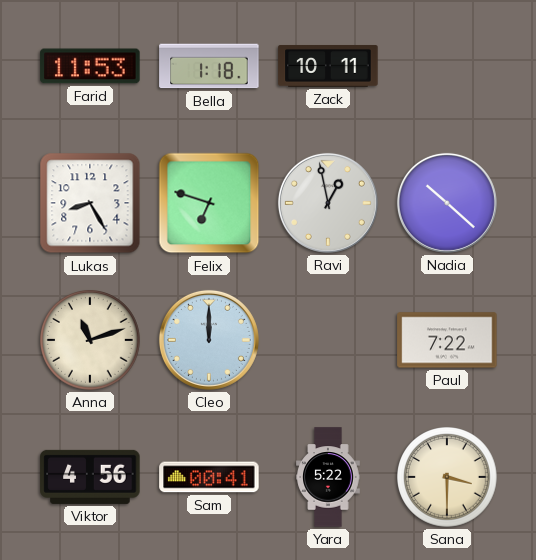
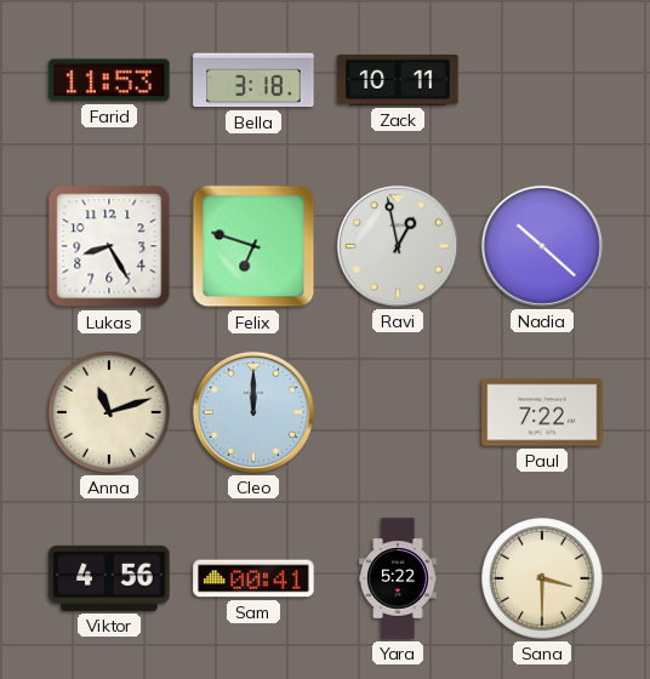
Bella: 1:18 -> 3:18 (253, 80)
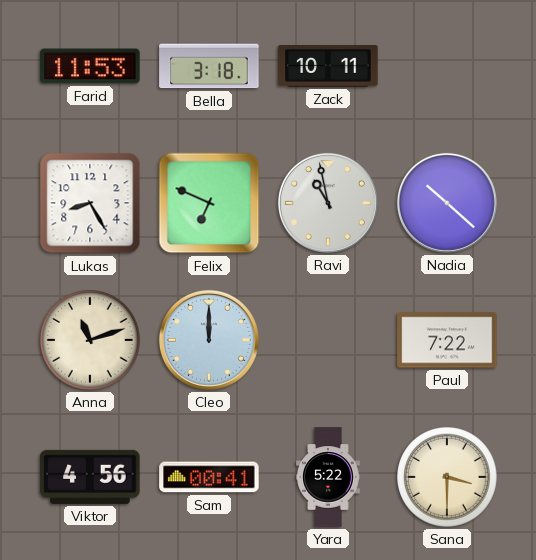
Felix: 6:48 -> 6:49 (209, 203)
Ravi: 12:58 -> 10:58 (328, 203)
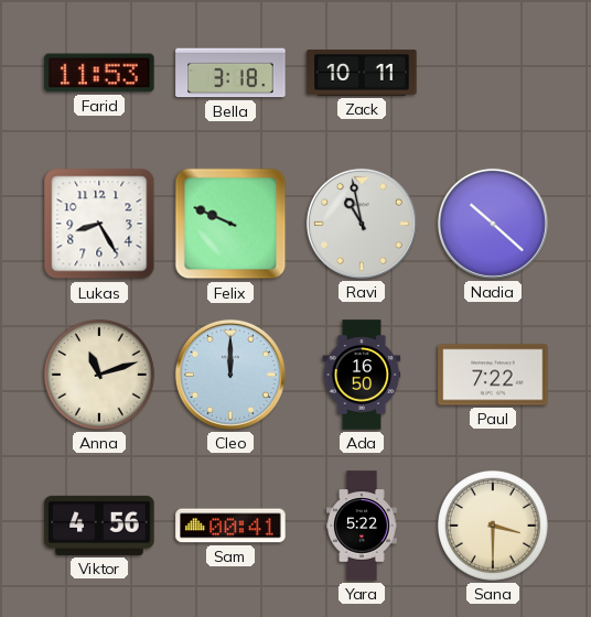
Felix: 6:49 -> 9:49 (230, 224)
Ada: none -> 16:50 (362, 375)
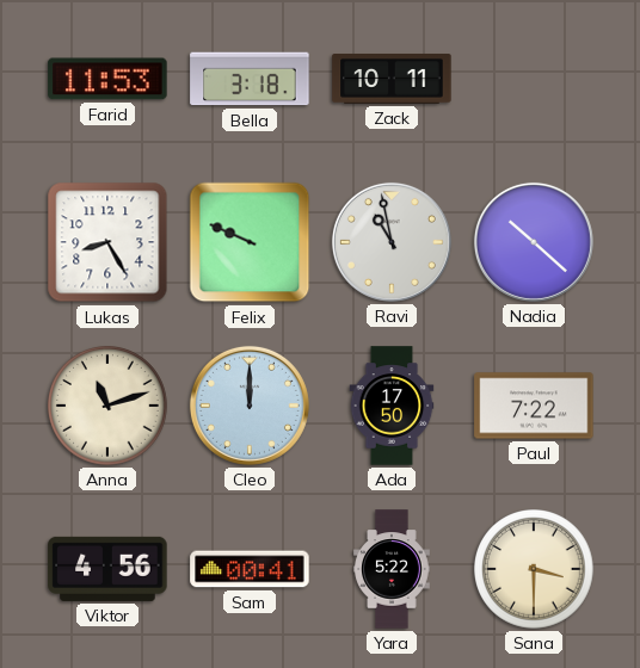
Ada: 16:50 -> 17:50 (392, 406)
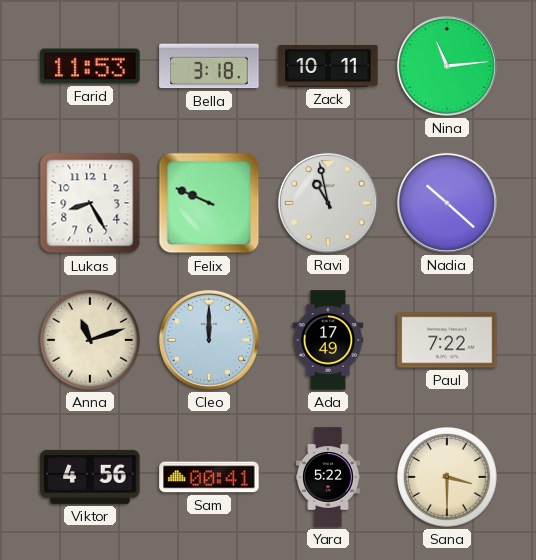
Nina: none -> 11:14 (447, 66)
Ada: 17:50 -> 17:49 (328, 340)
